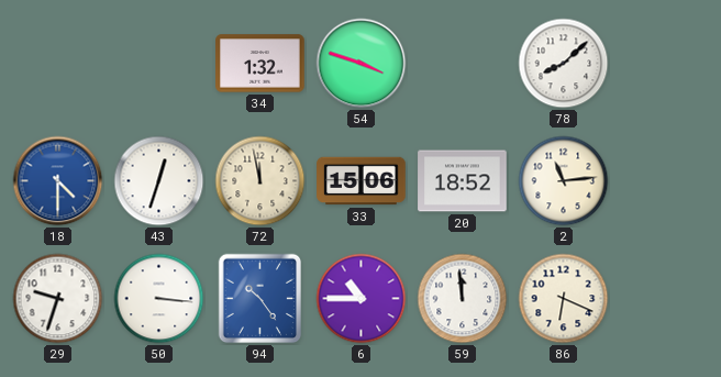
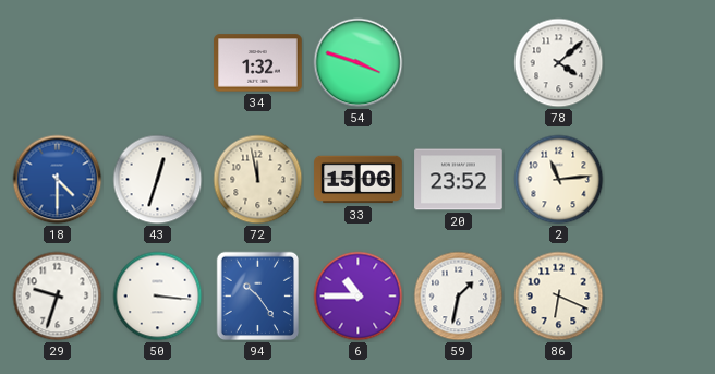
78: 8:08 -> 4:08 (559, 63)
20: 18:52 -> 23:52 (459, 180)
59: 11:59 -> 1:32 (459, 297)
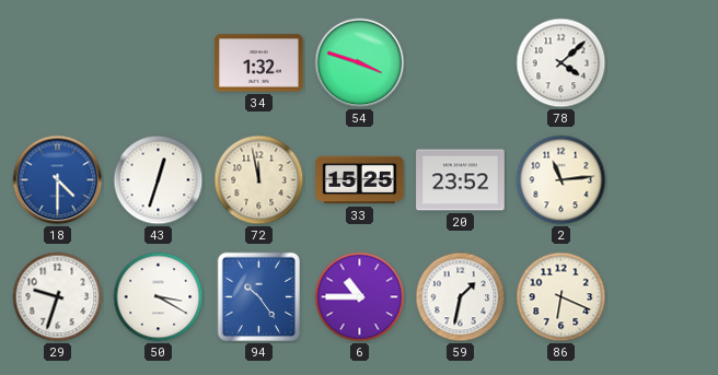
33: 15:06 -> 15:25 (360, 180)
50: 3:16 -> 3:20 (159, 297)
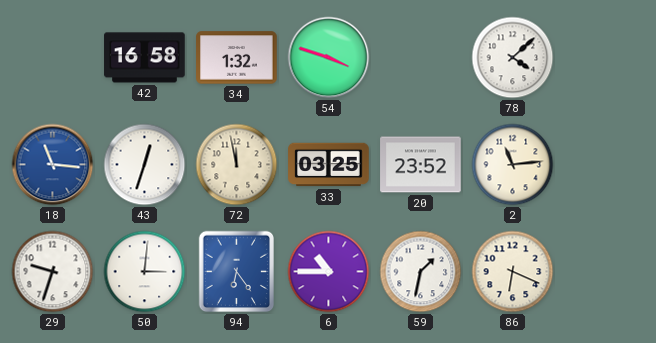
42: none -> 16:58 (145, 58)
18: 4:30 -> 11:16 (53, 165)
33: 15:25 -> 03:25 (329, 165)
50: 3:20 -> 3:01 (145, 272)
94: 10:24 -> 6:24 (237, 272)
